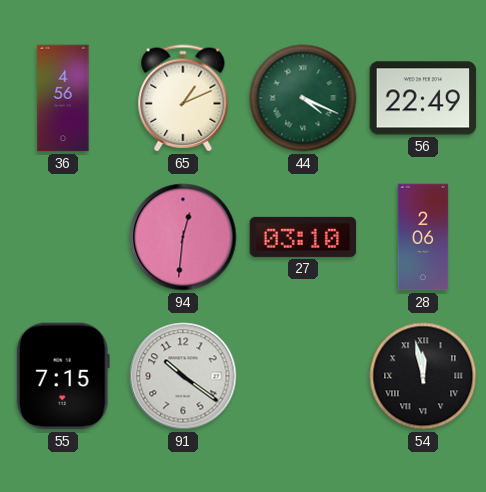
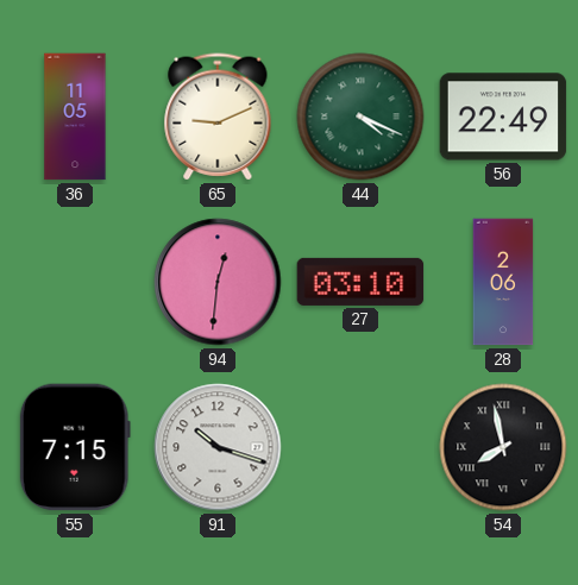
36: 4:56 -> 11:05 (75, 117)
65: 1:11 -> 9:11 (218, 117)
91: 10:21 -> 10:18 (218, 447)
54: 11:58 -> 7:58 (503, 447)
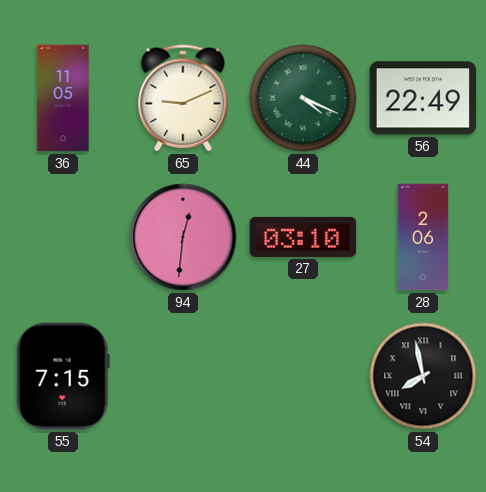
91: 10:18 -> none (218, 447)
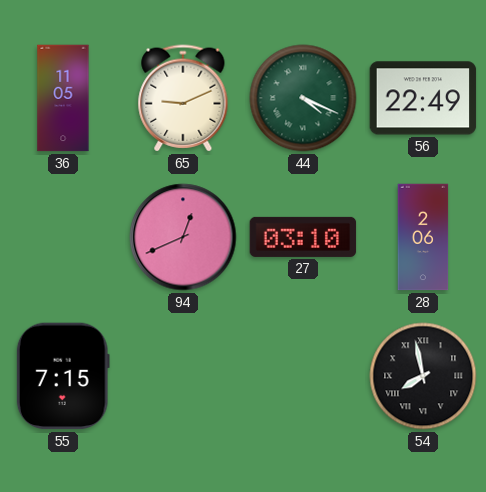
94: 12:31 -> 12:41 (183, 237)
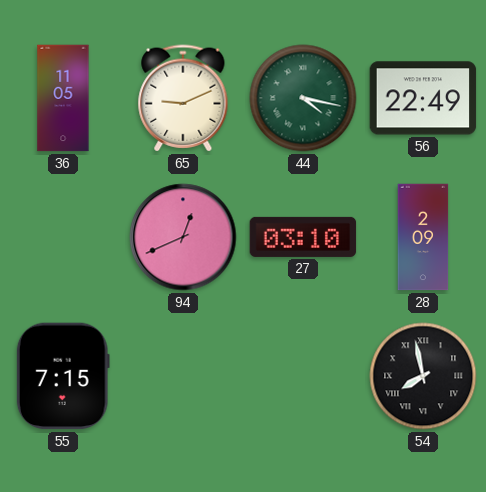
44: 4:19 -> 4:17 (303, 98)
28: 2:06 -> 2:09 (423, 237)
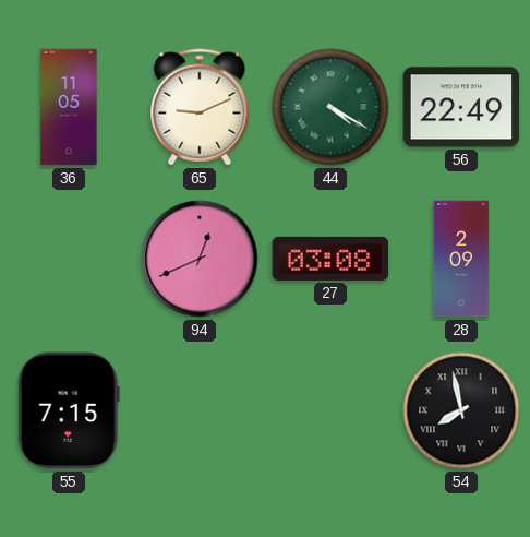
44: 4:17 -> 4:20 (330, 107)
27: 03:10 -> 03:08 (330, 259)
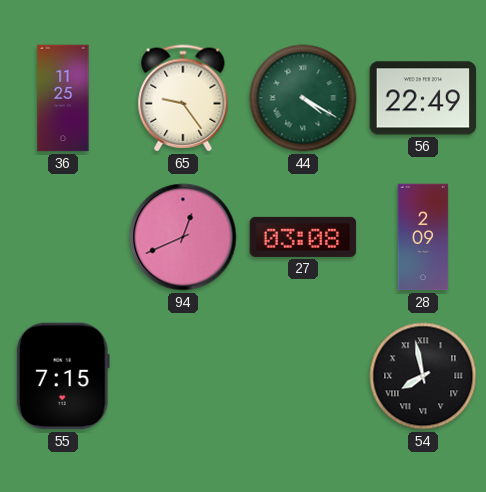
36: 11:05 -> 11:25 (63, 98)
65: 9:11 -> 9:24 (183, 98)
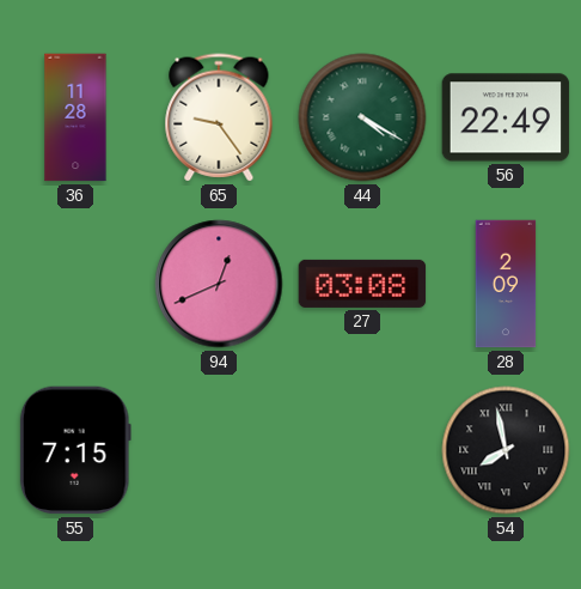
36: 11:25 -> 11:28 (75, 117)
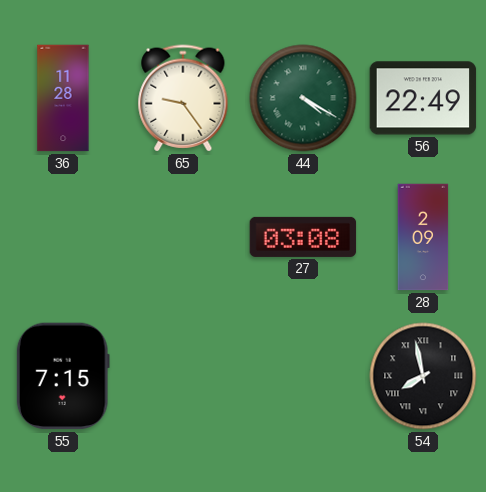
94: 12:41 -> none (219, 284)
